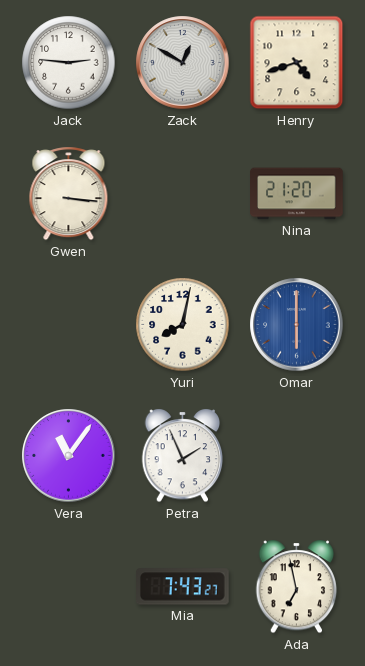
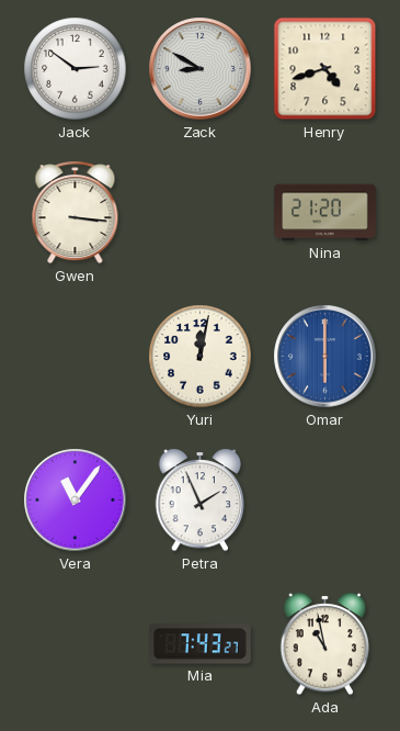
Jack: 2:46 -> 2:51 (76, 69)
Zack: 12:50 -> 8:50 (201, 69)
Yuri: 8:02 -> 12:02 (201, 357)
Ada: 6:58 -> 10:58 (325, 644)
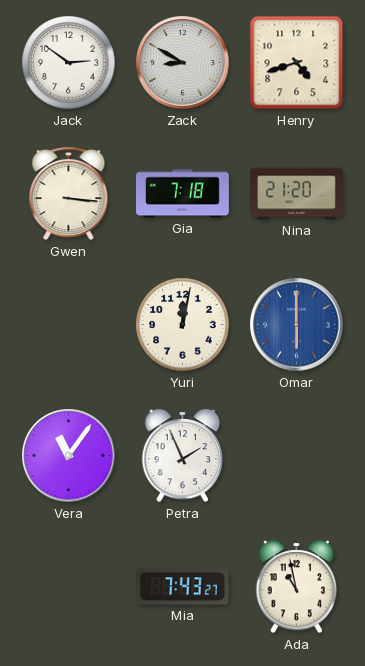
Gia: none -> 7:18 (183, 194)
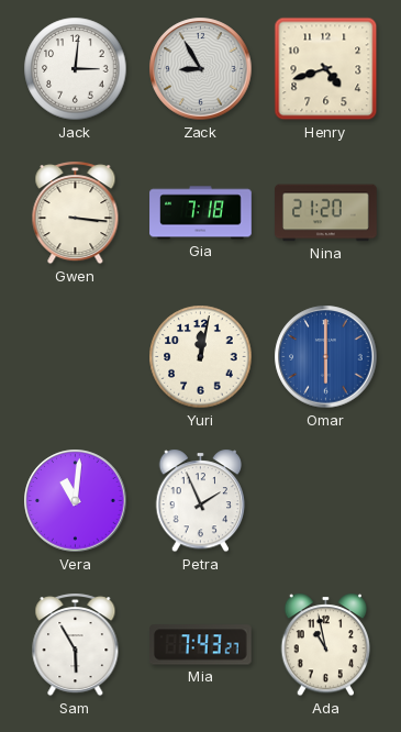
Jack: 2:51 -> 3:01 (76, 69)
Zack: 8:50 -> 8:55 (201, 69)
Vera: 11:06 -> 11:01 (76, 501)
Sam: none -> 5:55 (76, 645)
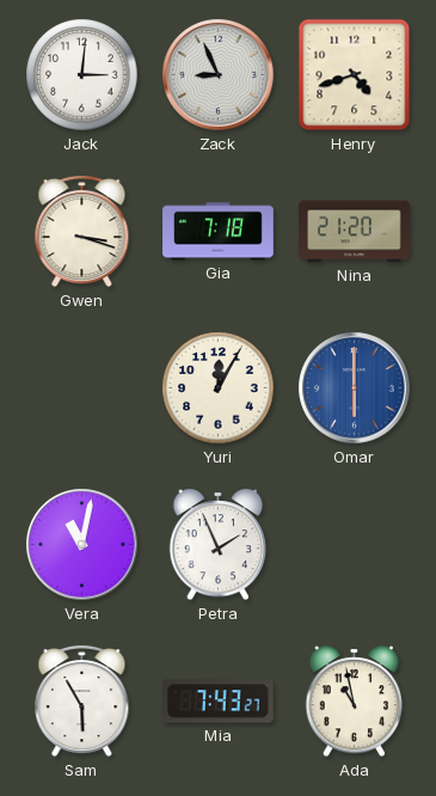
Zack: 8:55 -> 8:56 (219, 75)
Gwen: 3:16 -> 3:18 (82, 232)
Yuri: 12:02 -> 12:05 (219, 388)
Vera: 11:01 -> 11:02 (82, 545)
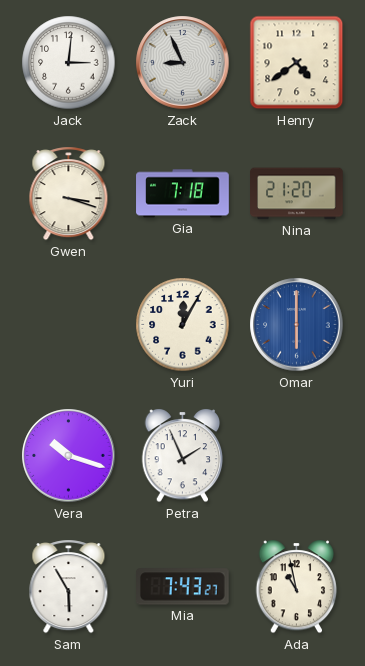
Henry: 4:42 -> 4:39 (297, 63)
Vera: 11:02 -> 10:18 (69, 456)
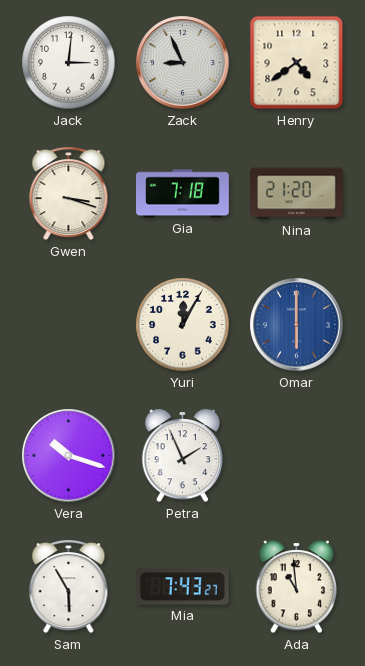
Ada: 10:58 -> 10:59 (297, 587)
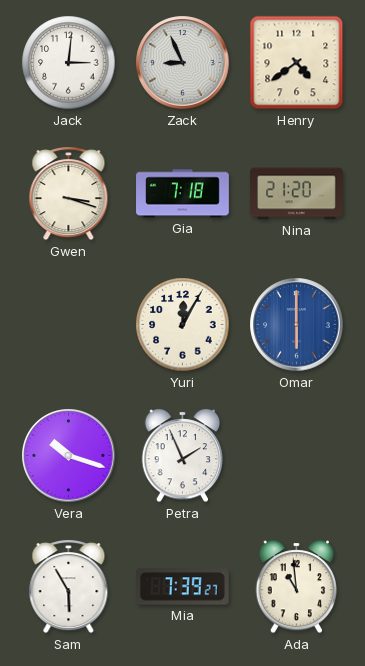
Mia: 7:43 -> 7:39 (183, 587)
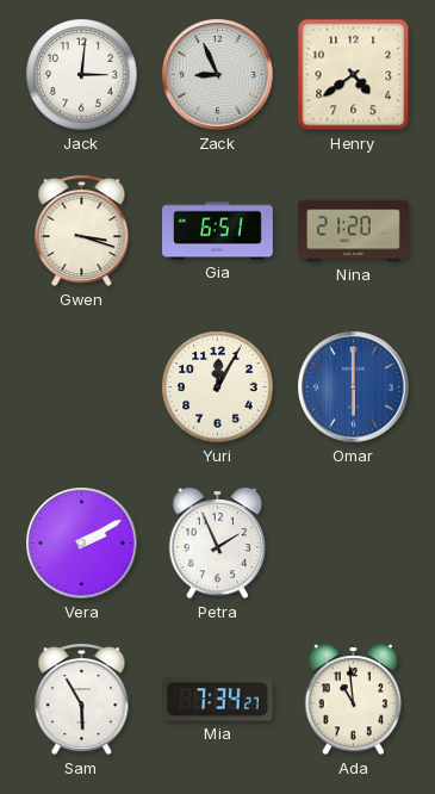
Gia: 7:18 -> 6:51 (218, 231)
Vera: 10:18 -> 2:10 (82, 544)
Mia: 7:39 -> 7:34 (218, 700)
